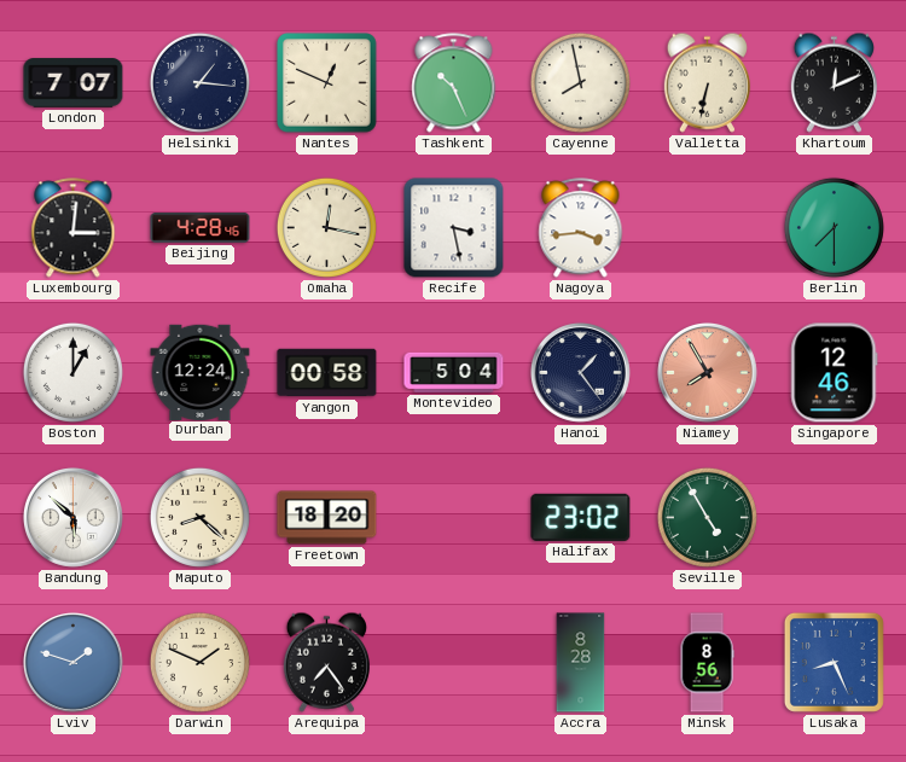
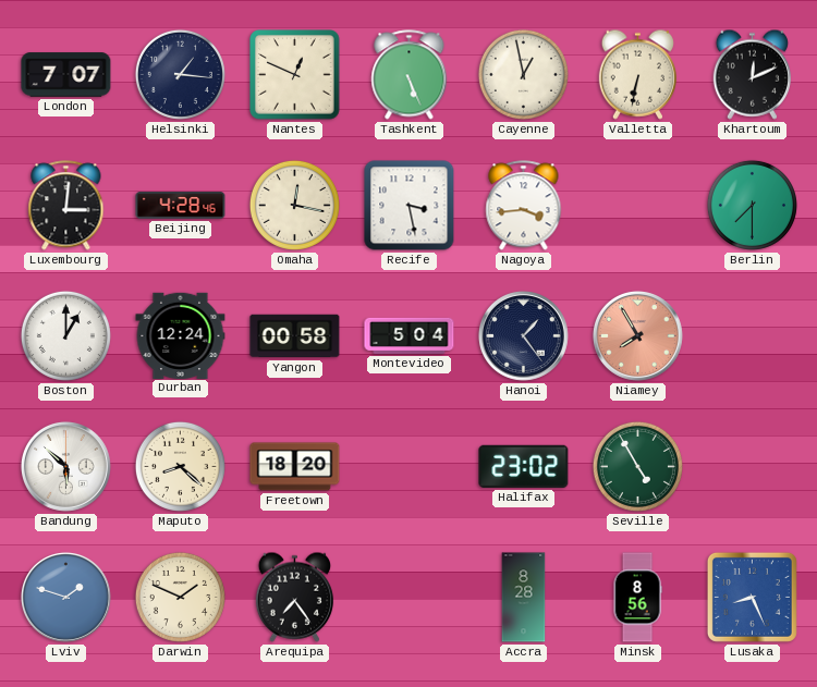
Tashkent: 10:26 -> 5:26 (410, 75)
Cayenne: 7:58 -> 12:58 (523, 74)
Singapore: 12:46 -> none (835, 373)
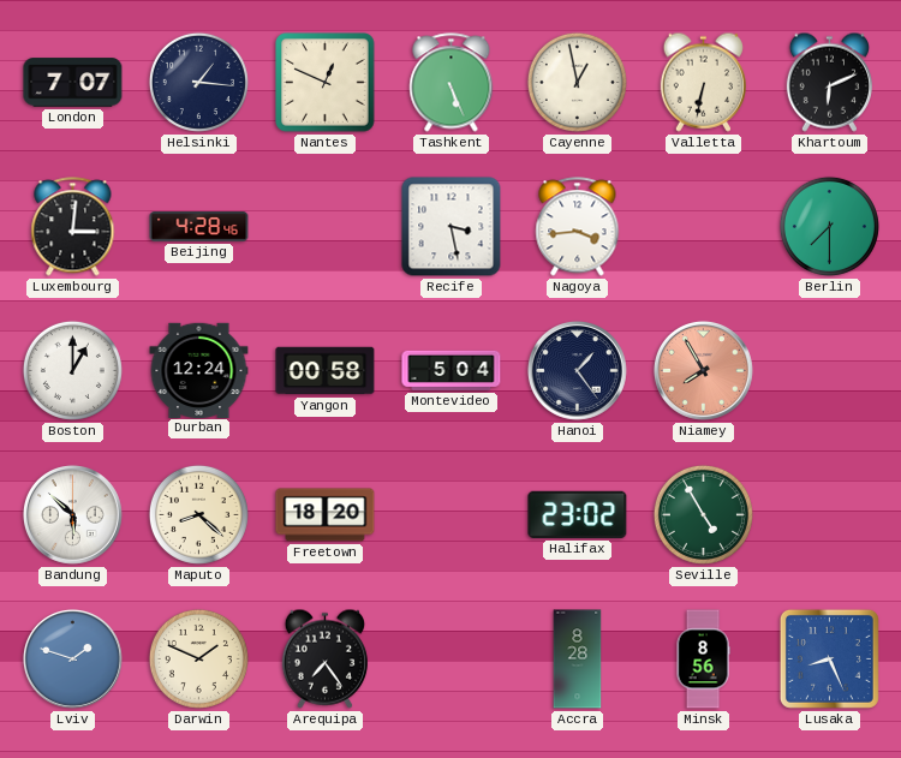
Khartoum: 12:11 -> 6:11 (829, 82)
Omaha: 12:17 -> none (294, 205)
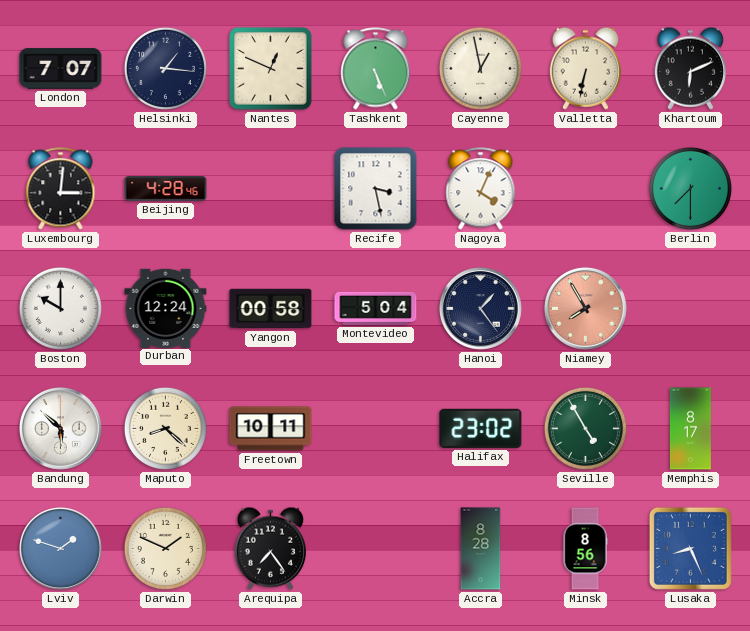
Nagoya: 3:44 -> 4:04 (481, 189)
Boston: 1:00 -> 10:00 (60, 308)
Freetown: 18:20 -> 10:11 (271, 429)
Memphis: none -> 8:17 (690, 429)
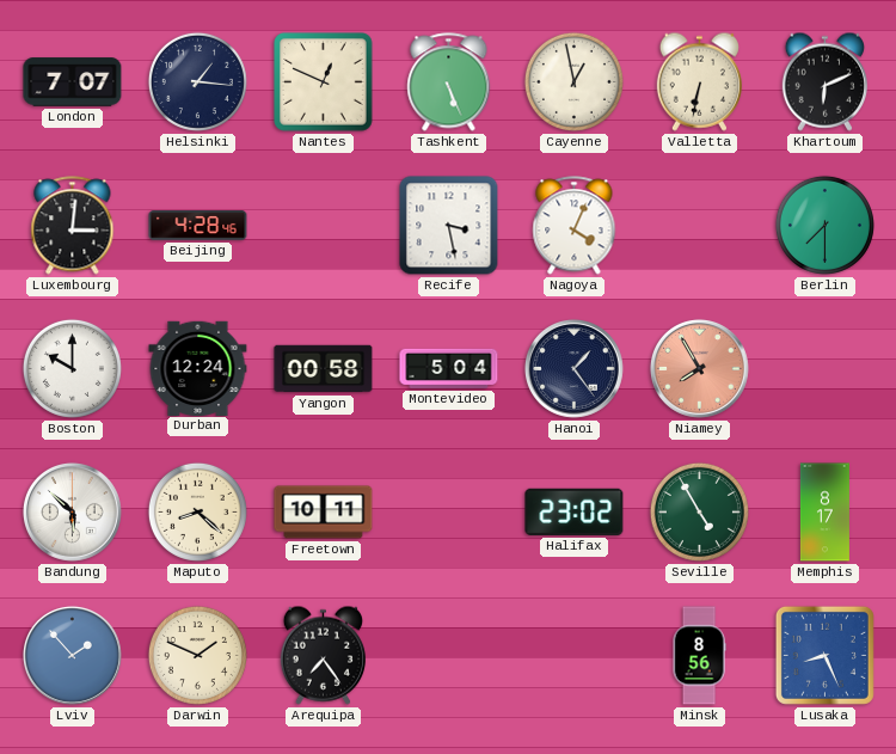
Lviv: 1:48 -> 1:53 (72, 655)
Accra: 8:28 -> none (481, 549)
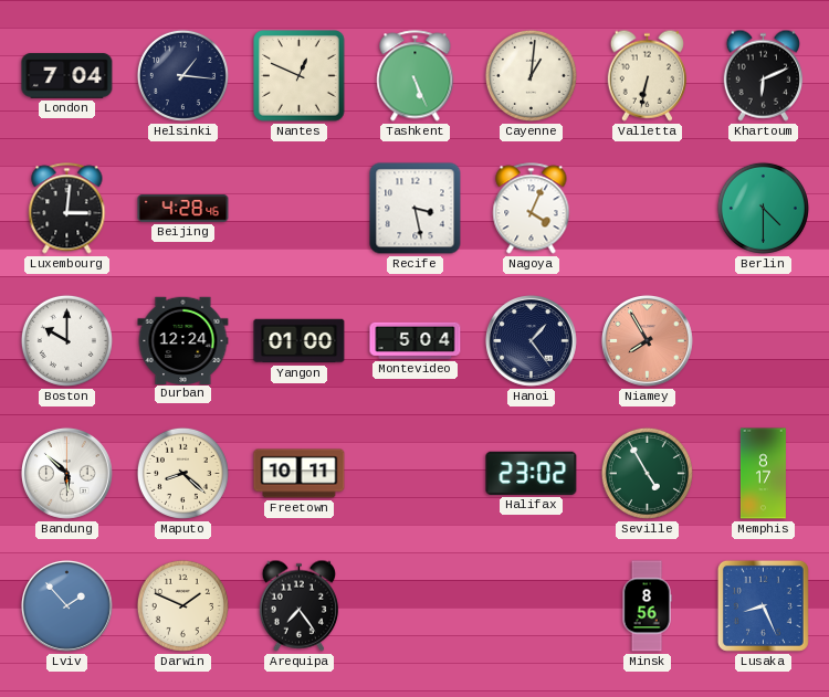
London: 7:07 -> 7:04 (67, 76)
Cayenne: 12:58 -> 1:01 (531, 75)
Berlin: 7:30 -> 4:30 (763, 208)
Yangon: 00:58 -> 01:00 (300, 341)
